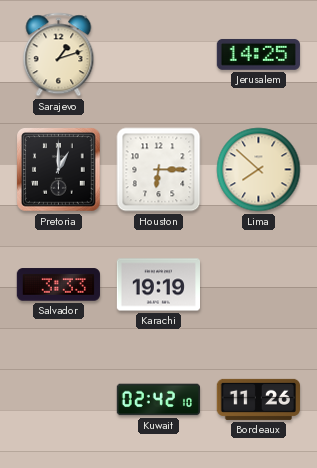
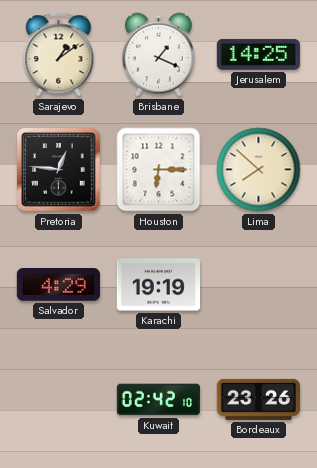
Sarajevo: 1:12 -> 1:09 (59, 55)
Brisbane: none -> 1:19 (158, 55)
Pretoria: 1:00 -> 12:46 (59, 170)
Salvador: 3:33 -> 4:29 (58, 285)
Bordeaux: 11:26 -> 23:26 (258, 399)
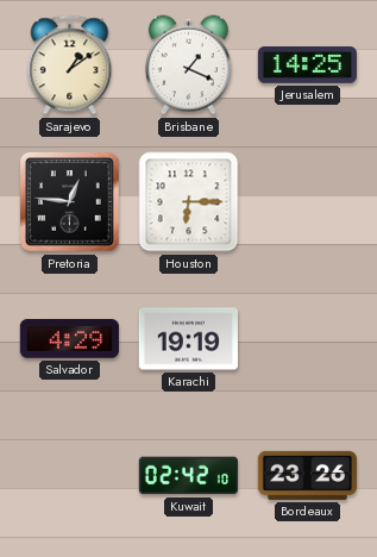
Lima: 7:52 -> none (259, 170)
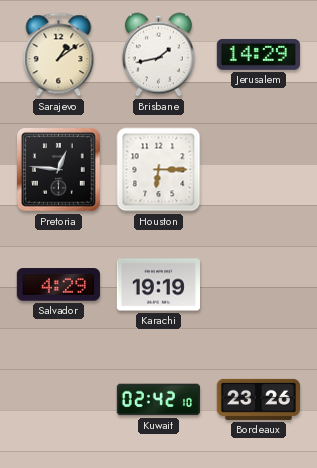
Brisbane: 1:19 -> 1:43 (158, 55)
Jerusalem: 14:25 -> 14:29 (258, 54)
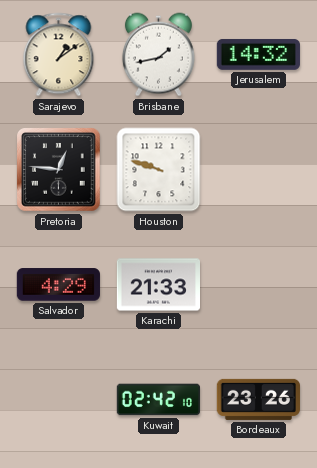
Jerusalem: 14:29 -> 14:32 (258, 54)
Houston: 6:15 -> 9:48 (159, 170)
Karachi: 19:19 -> 21:33 (158, 285)
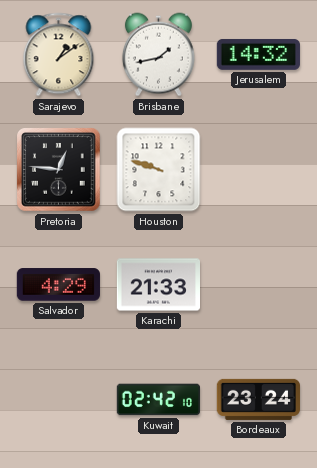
Bordeaux: 23:26 -> 23:24 (258, 399)
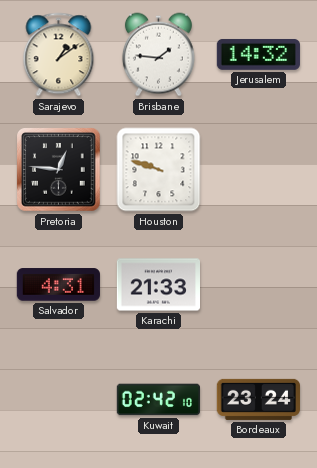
Brisbane: 1:43 -> 1:46 (158, 55)
Salvador: 4:29 -> 4:31 (58, 285)
